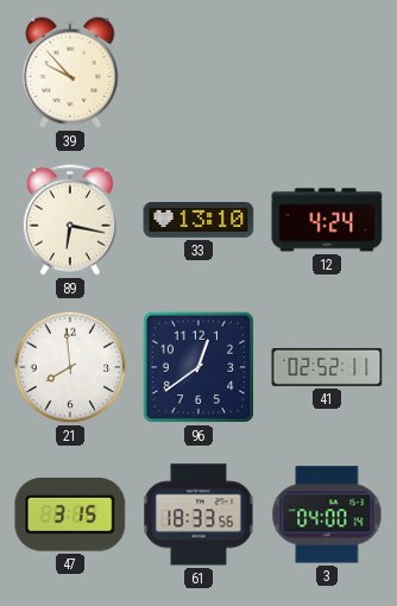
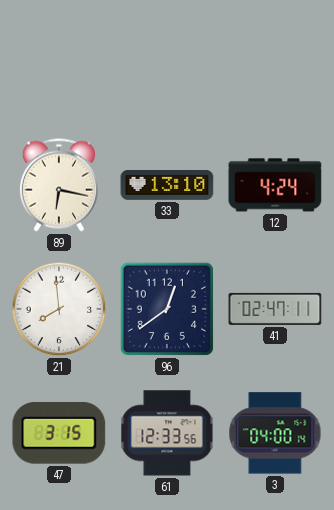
39: 9:53 -> none (70, 72)
41: 02:52 -> 02:47 (275, 309)
61: 18:33 -> 12:33 (167, 433)
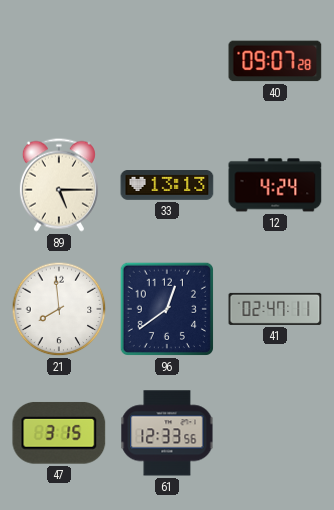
40: none -> 09:07 (275, 61)
89: 6:17 -> 5:15 (59, 185)
33: 13:10 -> 13:13 (167, 186)
3: 04:00 -> none (275, 433)
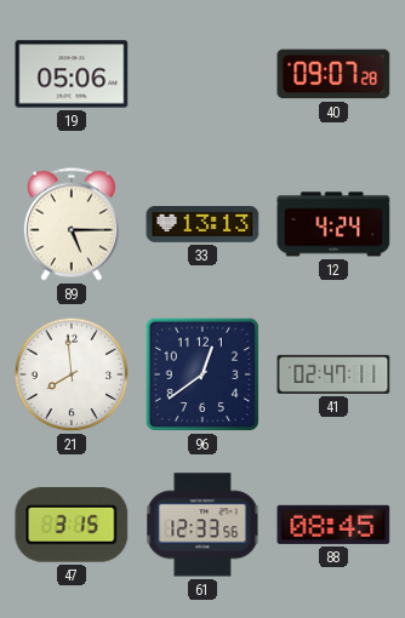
19: none -> 05:06 (72, 74)
88: none -> 08:45 (333, 525)
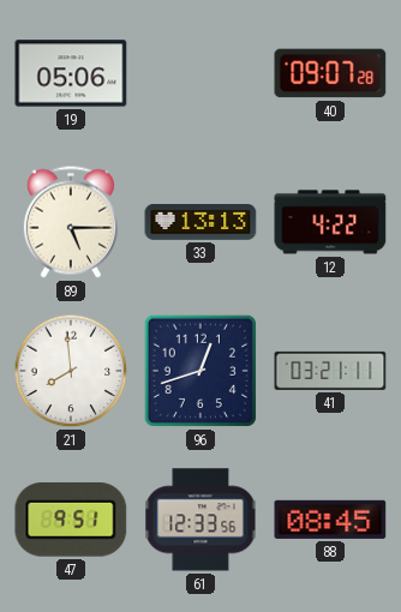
12: 4:24 -> 4:22 (330, 222)
96: 12:39 -> 12:42 (200, 371)
41: 02:47 -> 03:21 (330, 371)
47: 3:15 -> 9:51 (71, 520)
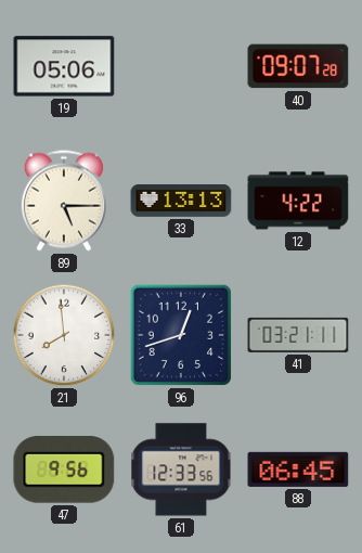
47: 9:51 -> 9:56 (64, 470)
88: 08:45 -> 06:45 (298, 470)
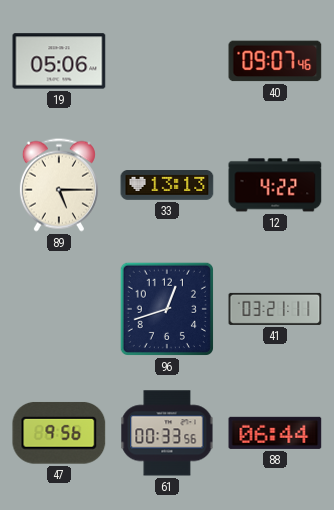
40: 09:07:28 -> 09:07:46 (275, 61)
21: 7:59 -> none (64, 335)
61: 12:33 -> 00:33 (167, 433)
88: 06:45 -> 06:44 (275, 433)
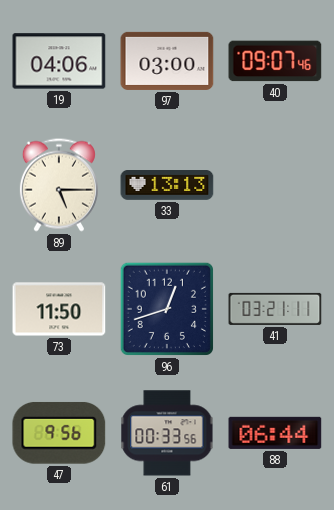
19: 05:06 -> 04:06 (59, 61)
97: none -> 03:00 (167, 61)
12: 4:22 -> none (275, 185)
73: none -> 11:50 (59, 309)
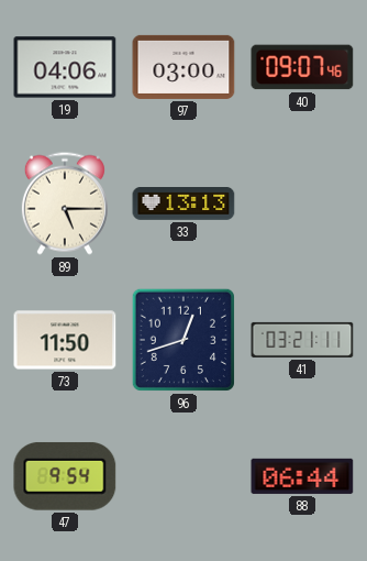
47: 9:56 -> 9:54 (65, 476)
61: 00:33 -> none (167, 433)
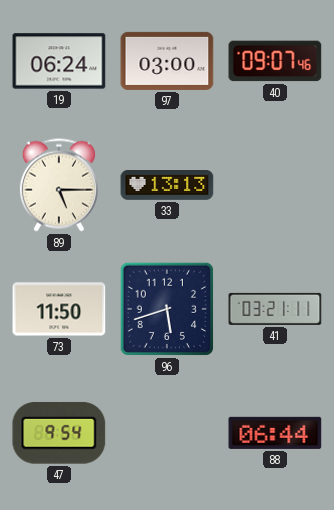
19: 04:06 -> 06:24 (59, 61)
96: 12:42 -> 5:42 (167, 309)
